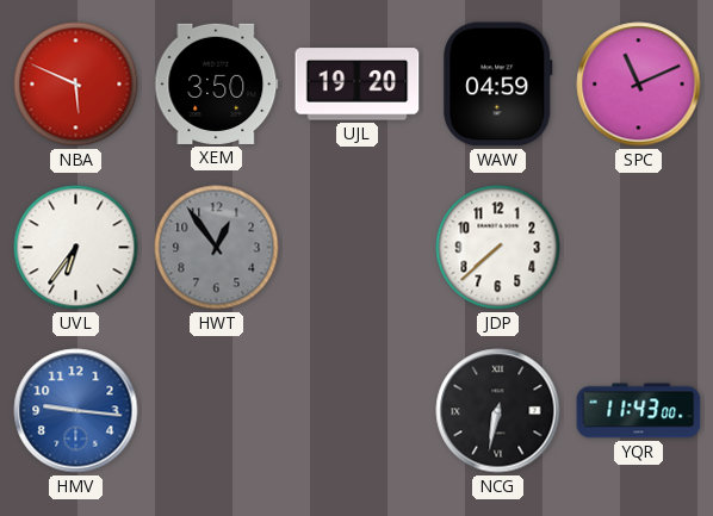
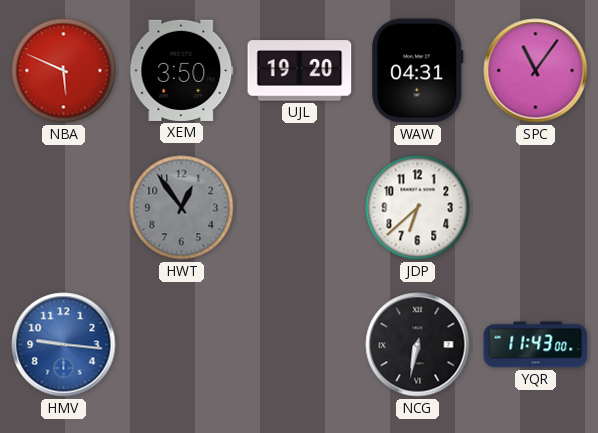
WAW: 04:59 -> 04:31 (418, 71)
SPC: 11:11 -> 11:06 (536, 71)
UVL: 6:36 -> none (76, 248)
JDP: 7:38 -> 6:38 (418, 208)
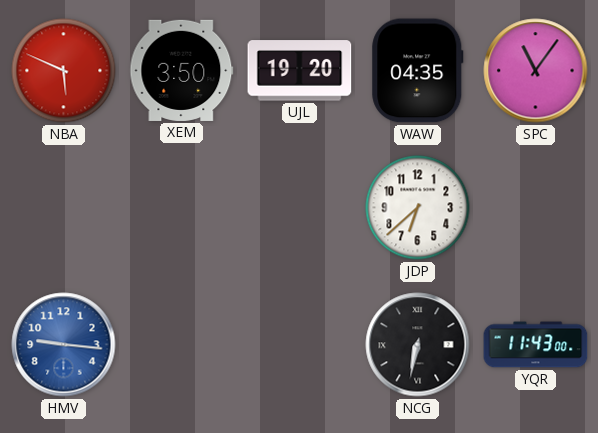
WAW: 04:31 -> 04:35 (418, 71)
HWT: 12:54 -> none (182, 208)
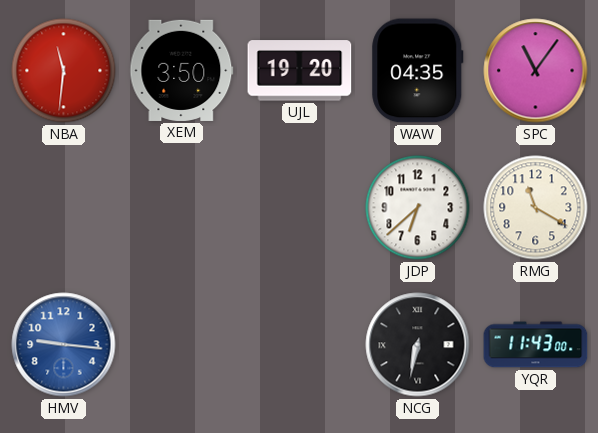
NBA: 5:49 -> 11:31 (64, 71)
RMG: none -> 11:20 (536, 208)
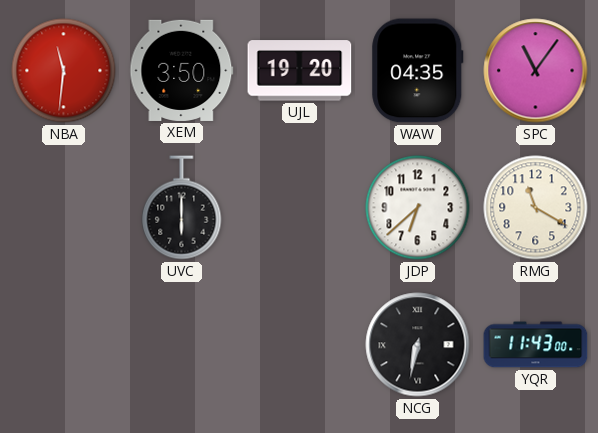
UVC: none -> 6:00 (182, 208)
HMV: 9:16 -> none (64, 345)
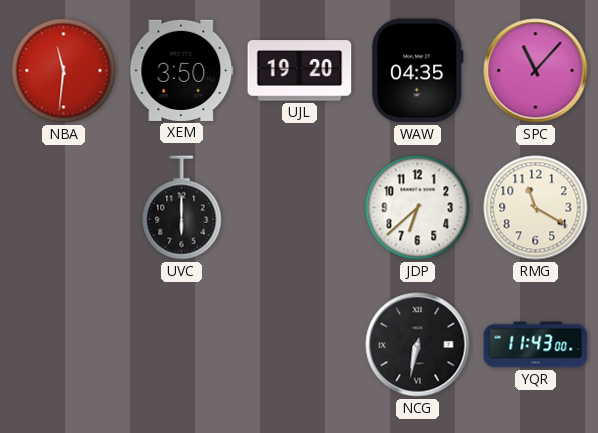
SPC: 11:06 -> 11:07 (536, 71)
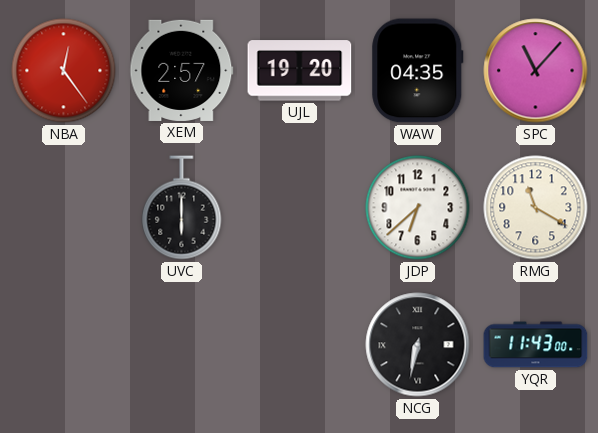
NBA: 11:31 -> 12:24 (64, 71)
XEM: 3:50 -> 2:57 (182, 70)
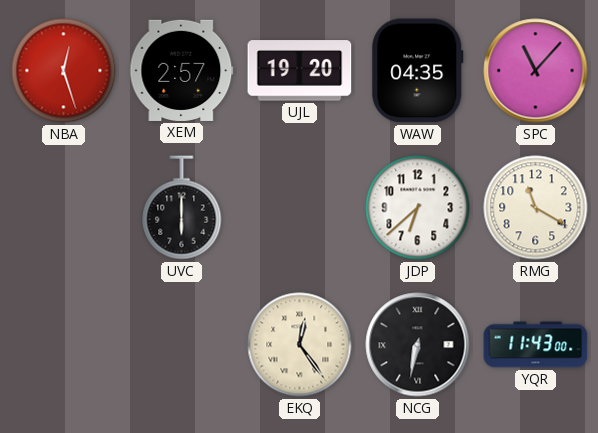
NBA: 12:24 -> 12:27 (64, 71)
EKQ: none -> 12:24 (300, 345)
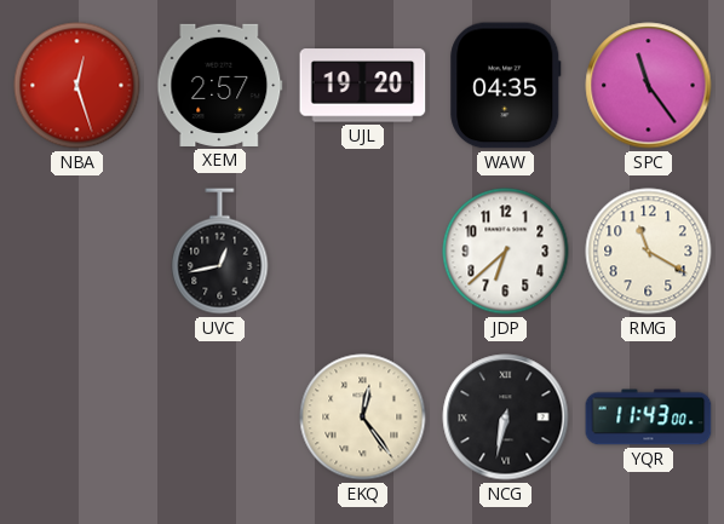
SPC: 11:07 -> 11:24 (649, 86)
UVC: 6:00 -> 12:43 (220, 252)
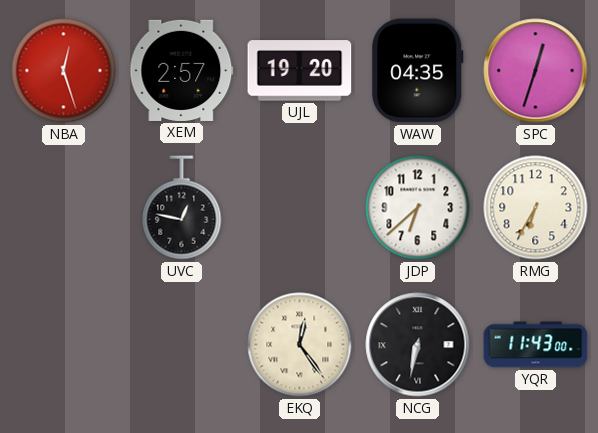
SPC: 11:24 -> 12:33 (536, 71)
UVC: 12:43 -> 12:47 (182, 208)
RMG: 11:20 -> 6:35 (536, 208)
